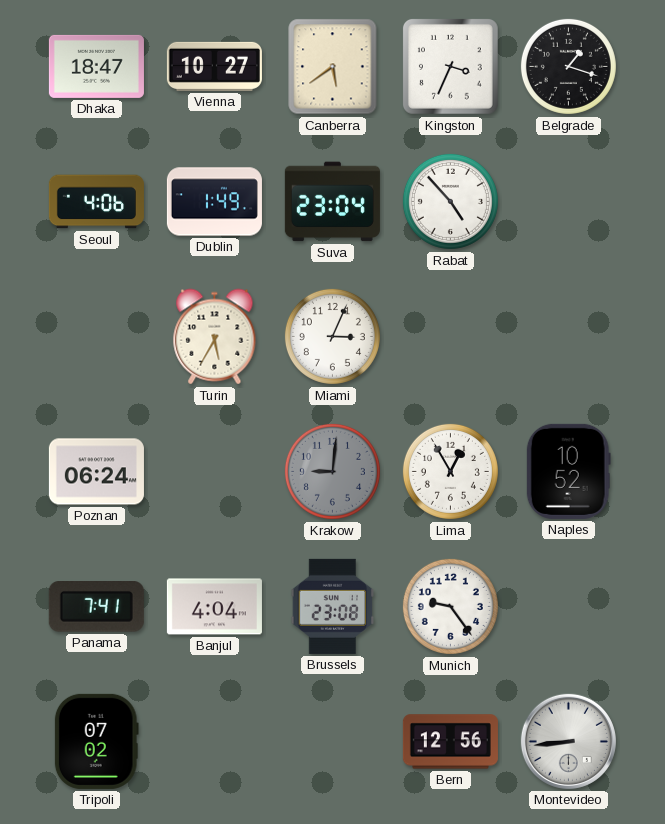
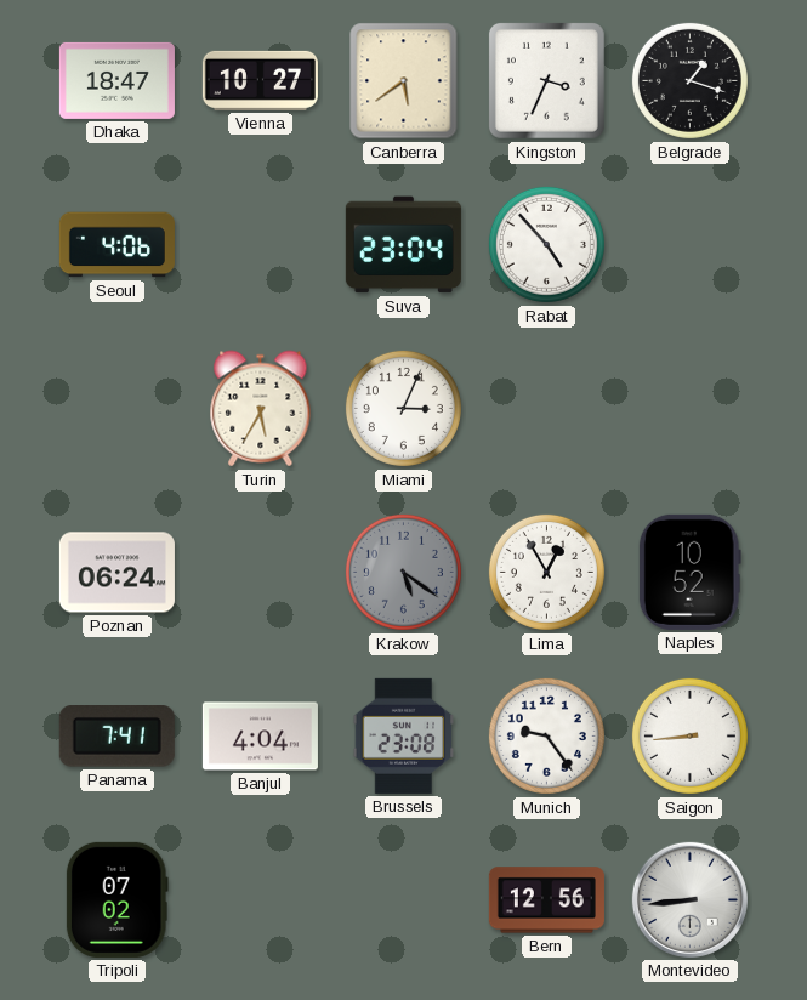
Dublin: 1:49 -> none (214, 202)
Krakow: 9:01 -> 5:21 (403, 572)
Saigon: none -> 8:44 (689, 735)
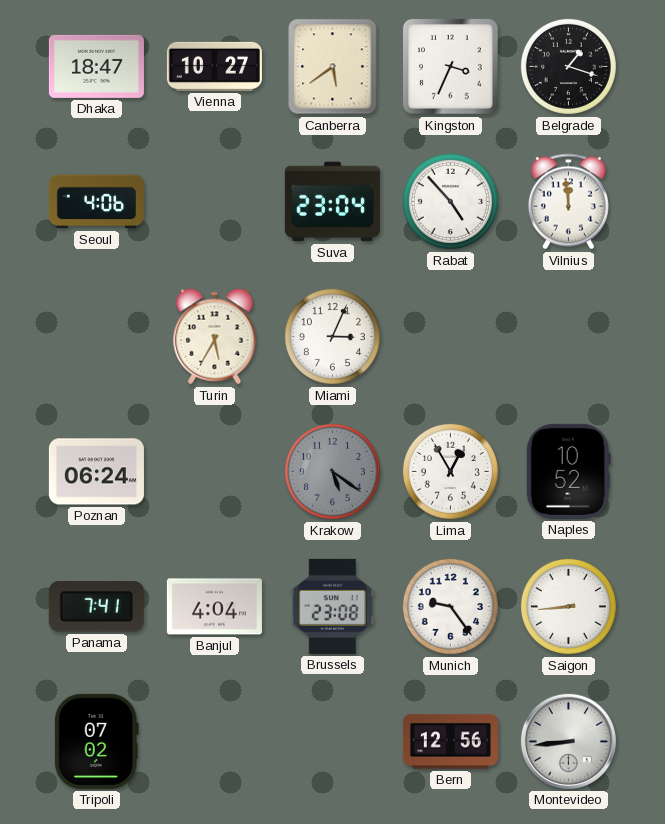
Vilnius: none -> 11:59 (568, 202)
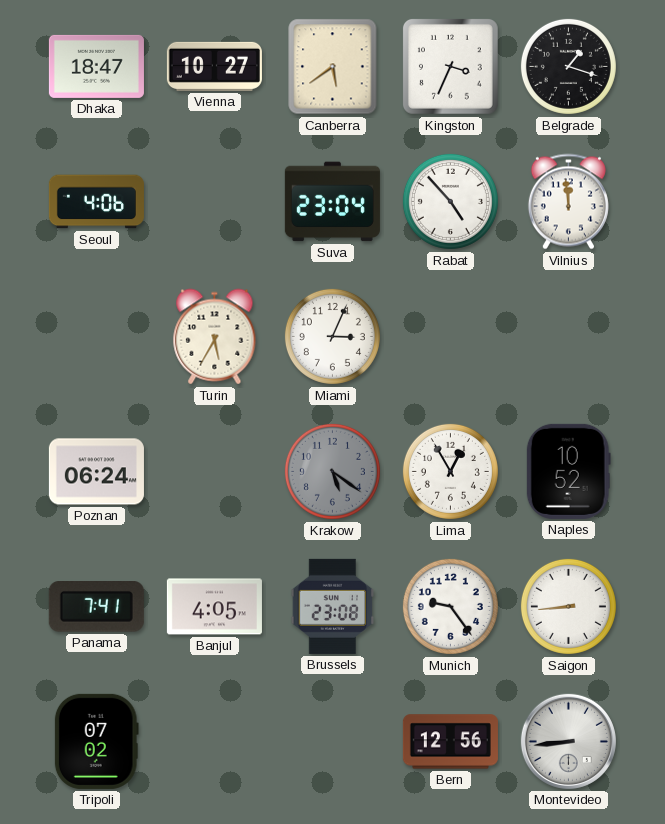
Banjul: 4:04 -> 4:05 (214, 607)
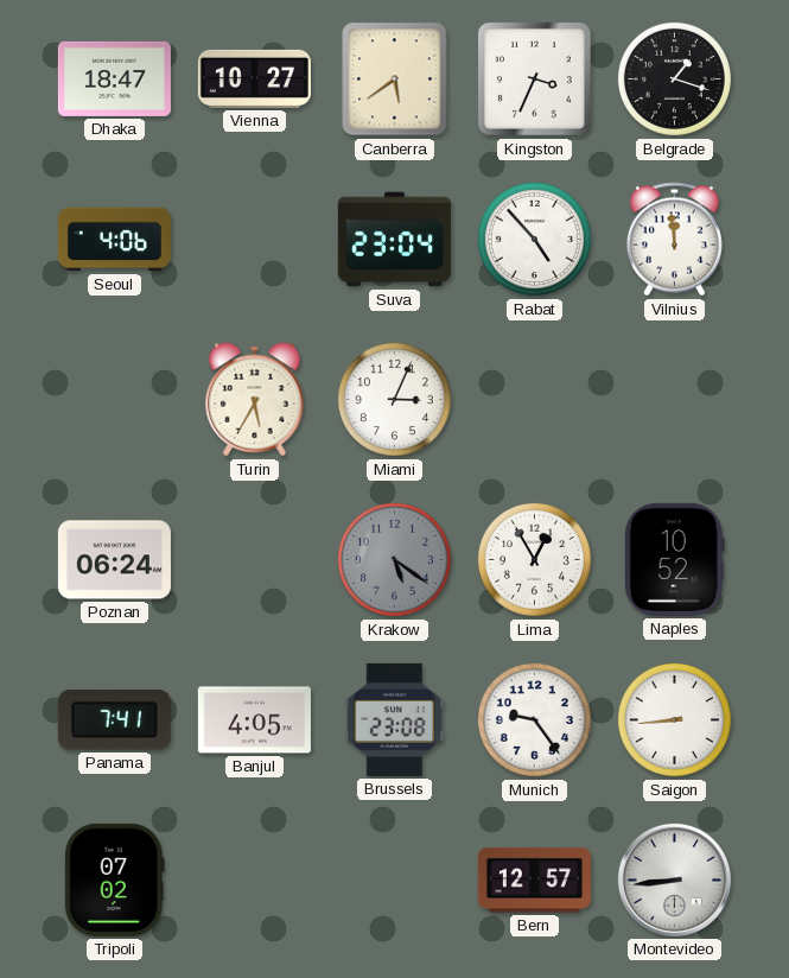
Bern: 12:56 -> 12:57 (534, 881)
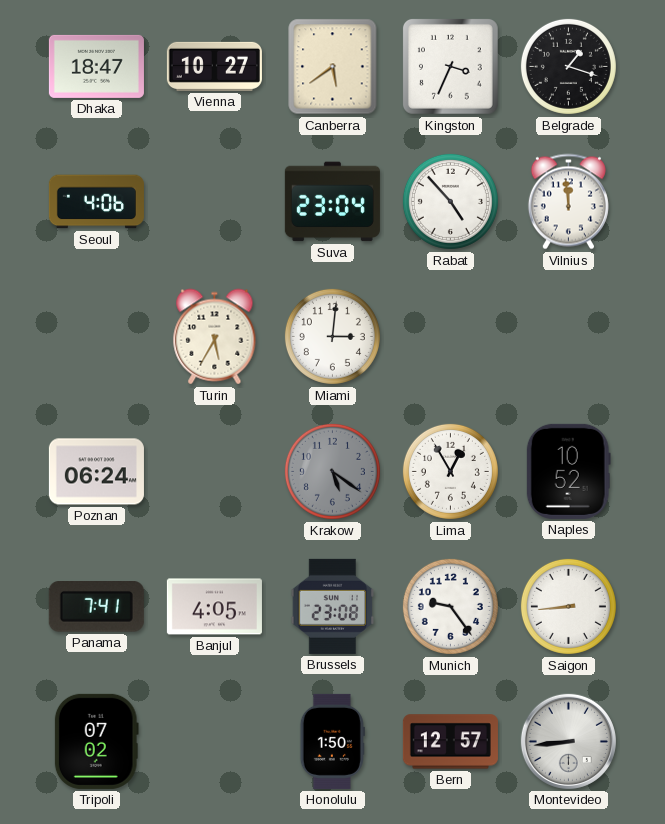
Miami: 3:04 -> 3:01 (332, 336)
Honolulu: none -> 1:50 (332, 741)
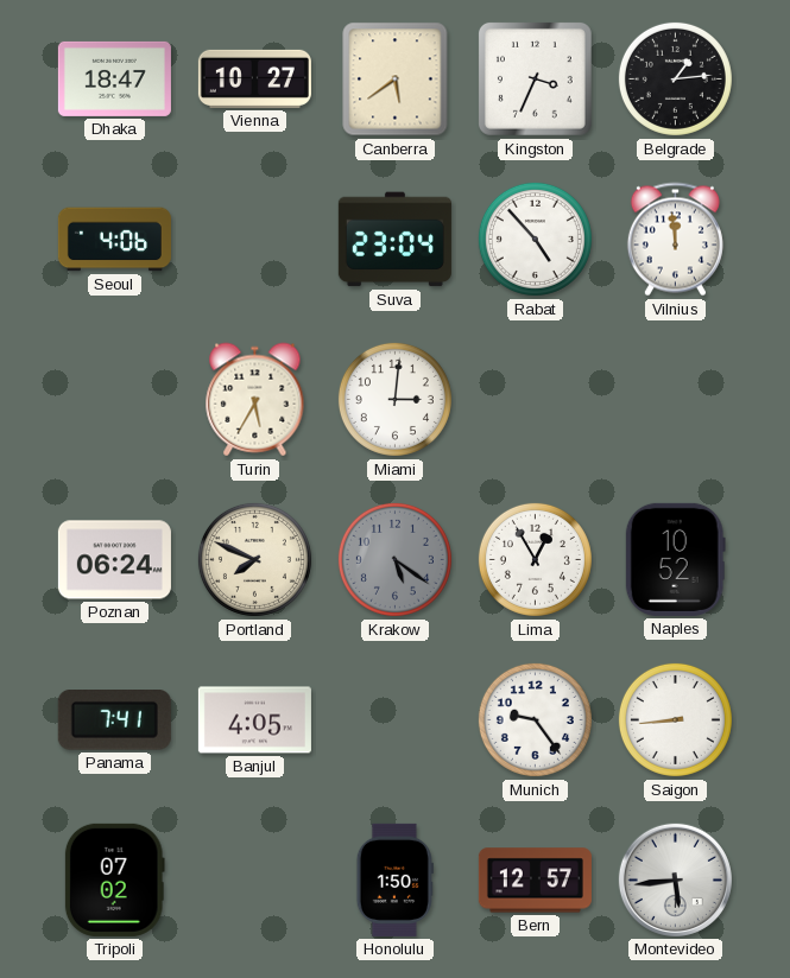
Belgrade: 1:18 -> 1:14 (675, 78)
Portland: none -> 7:49 (254, 559)
Brussels: 23:08 -> none (333, 606)
Montevideo: 8:44 -> 5:44 (675, 879)
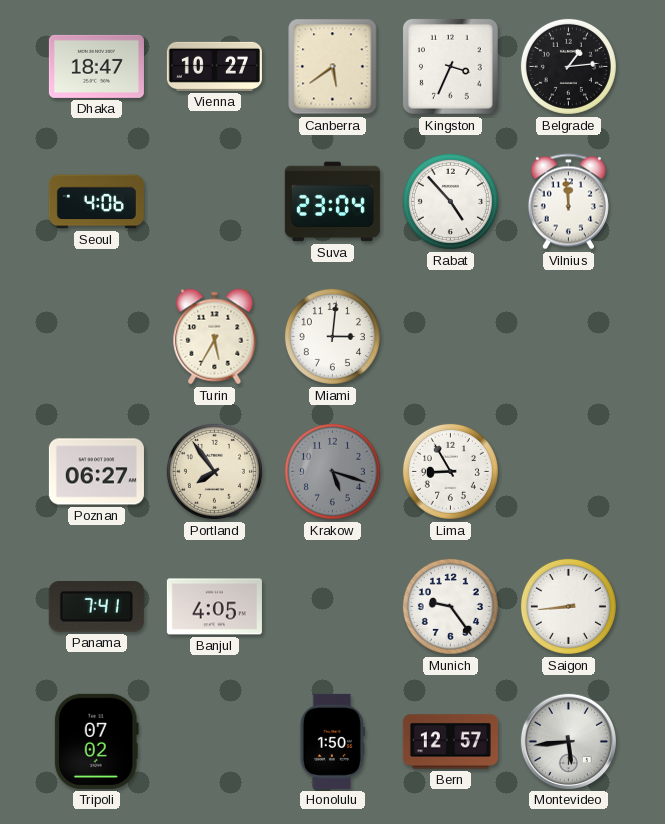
Poznan: 06:24 -> 06:27 (96, 472)
Portland: 7:49 -> 7:54 (214, 471)
Krakow: 5:21 -> 5:18 (332, 471)
Lima: 12:55 -> 8:55 (450, 471)
Naples: 10:52 -> none (675, 559)
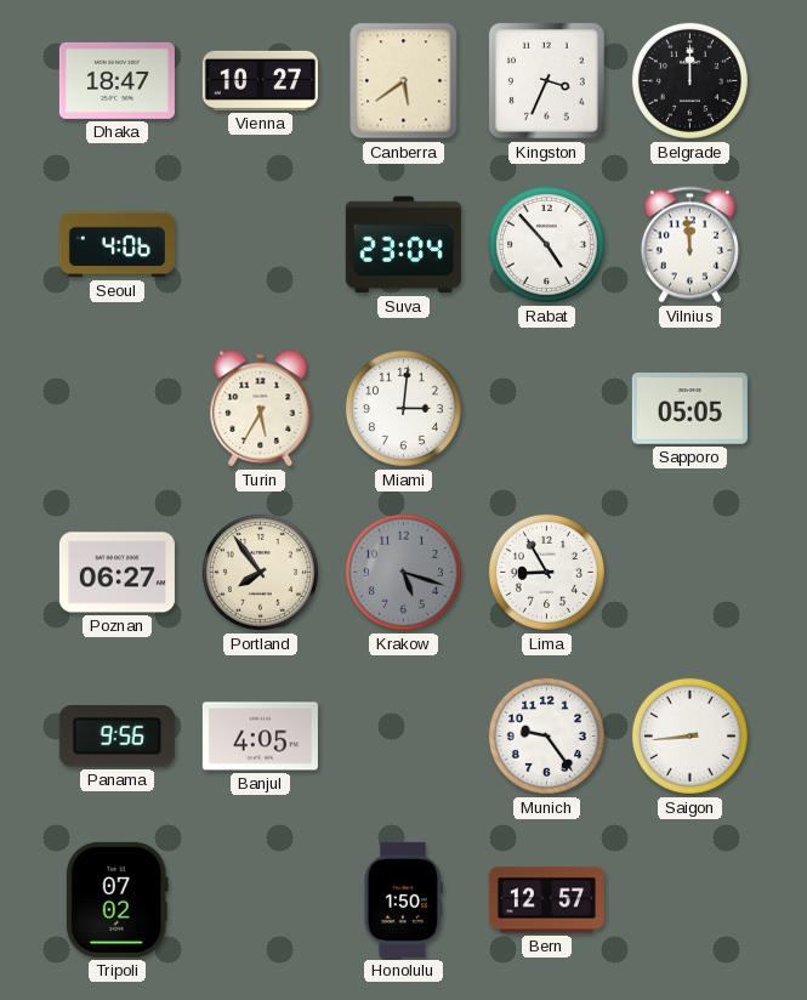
Belgrade: 1:14 -> 12:00 (689, 80)
Sapporo: none -> 05:05 (689, 409)
Panama: 7:41 -> 9:56 (116, 737)
Montevideo: 5:44 -> none (568, 741)
